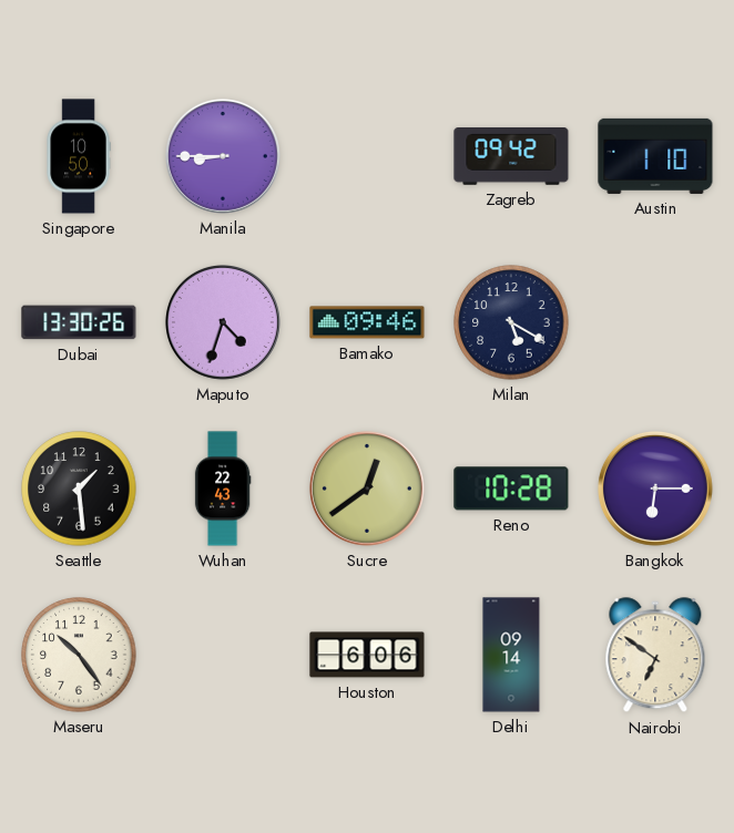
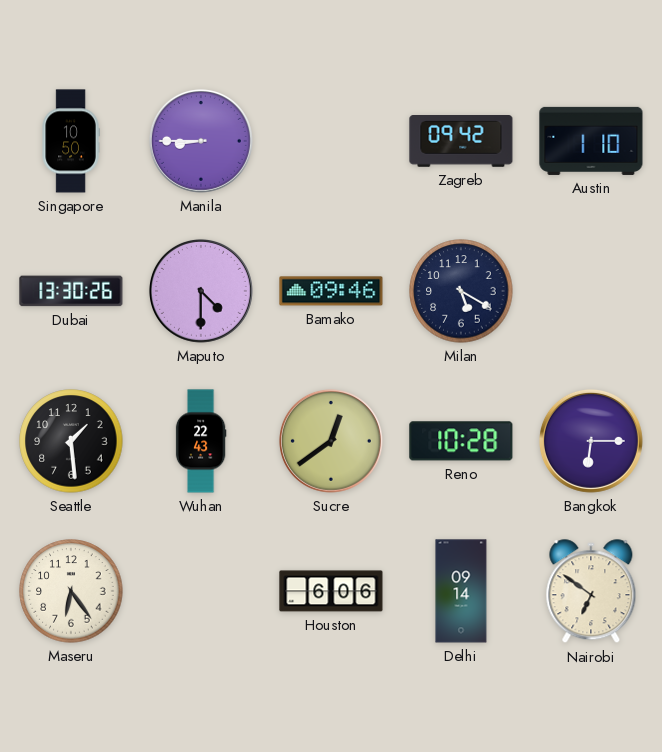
Maputo: 4:33 -> 4:30 (201, 291)
Maseru: 10:24 -> 6:24 (71, 591)
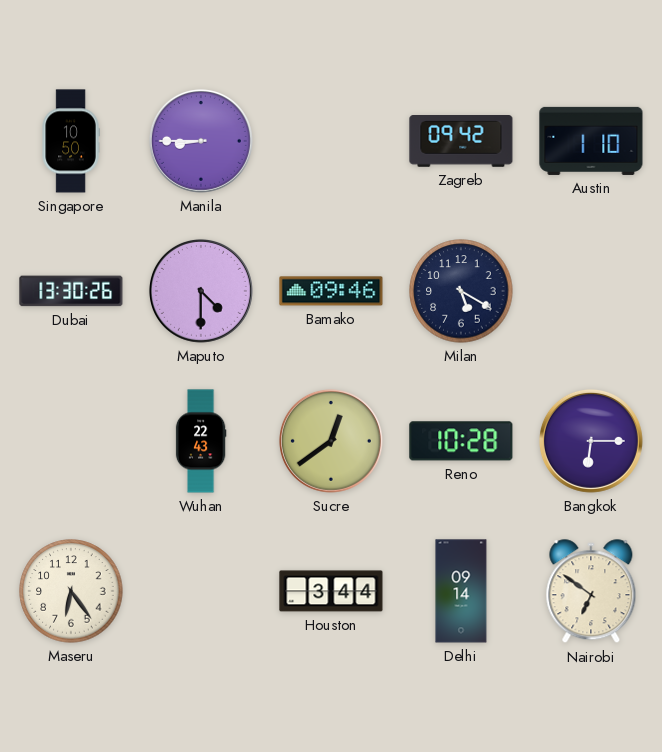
Seattle: 1:29 -> none (71, 441)
Houston: 6:06 -> 3:44 (331, 591)
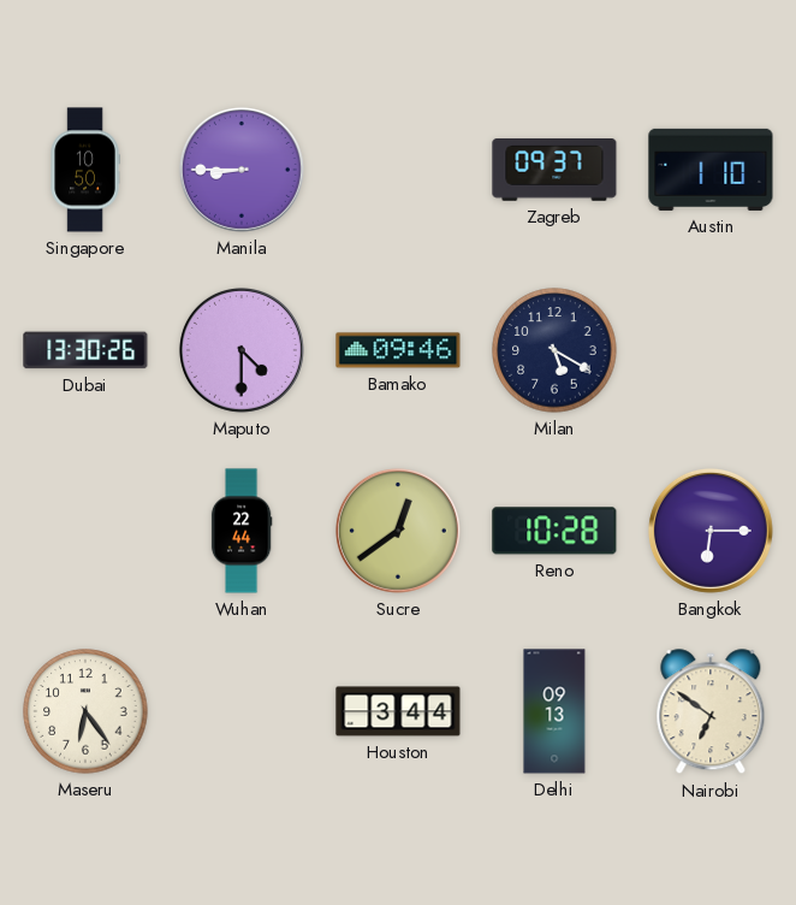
Zagreb: 09:42 -> 09:37 (554, 171)
Wuhan: 22:43 -> 22:44 (242, 531)
Delhi: 09:14 -> 09:13 (554, 711)
